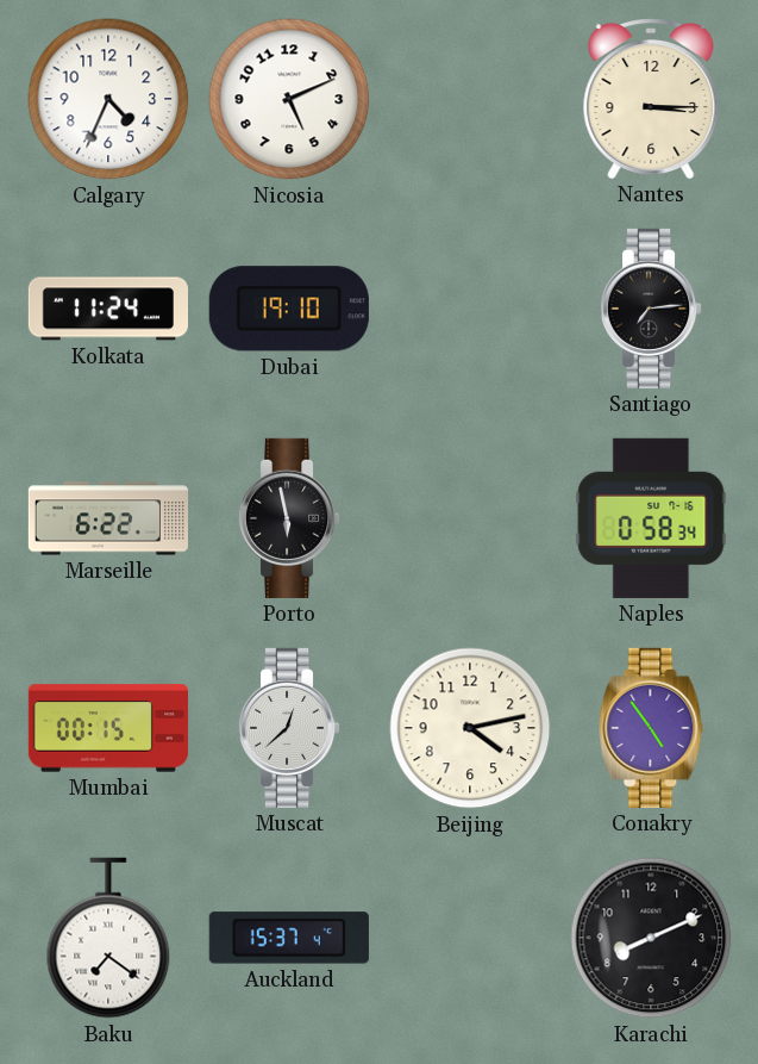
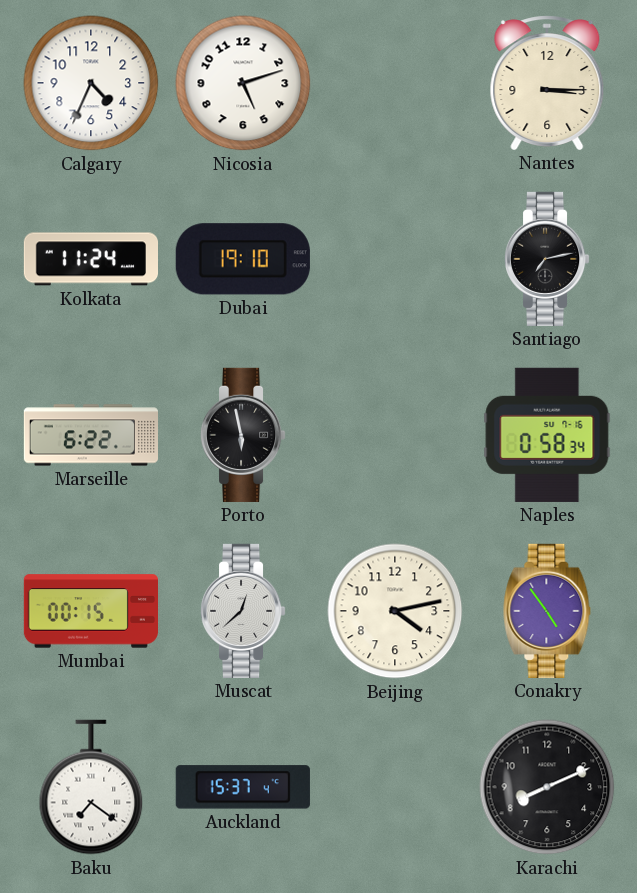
Nicosia: 5:11 -> 5:12 (243, 83)
Santiago: 7:14 -> 7:13 (547, 259)
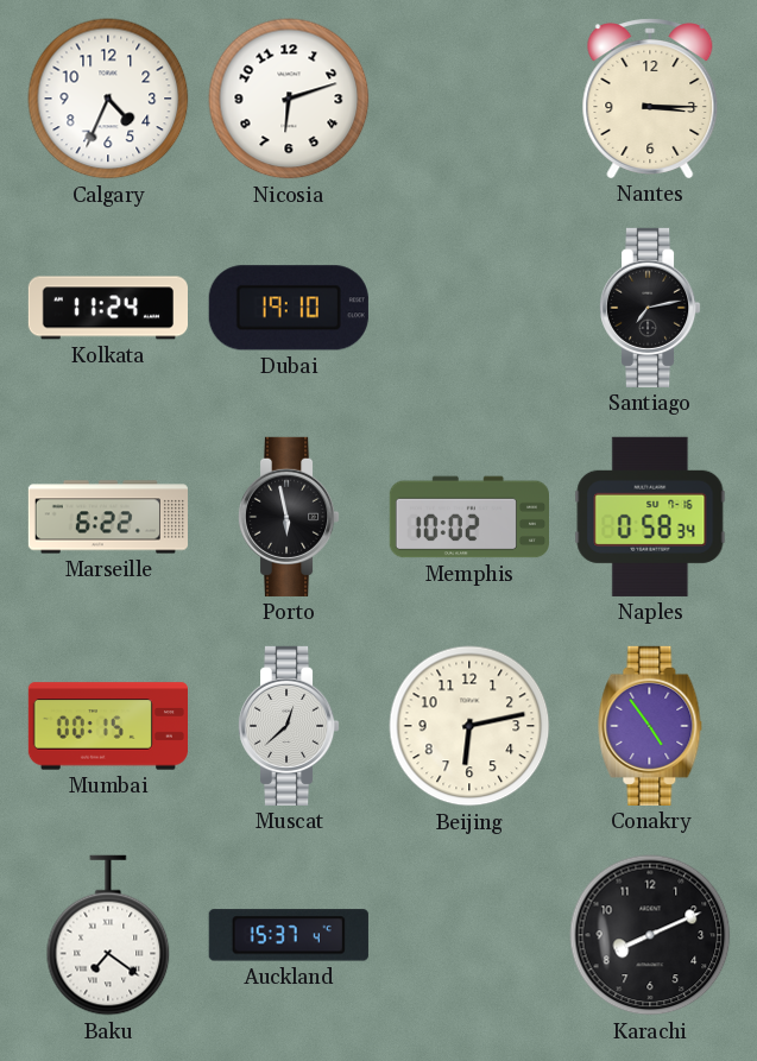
Nicosia: 5:12 -> 6:12 (289, 99)
Memphis: none -> 10:02 (468, 517)
Beijing: 4:13 -> 6:13 (469, 726)
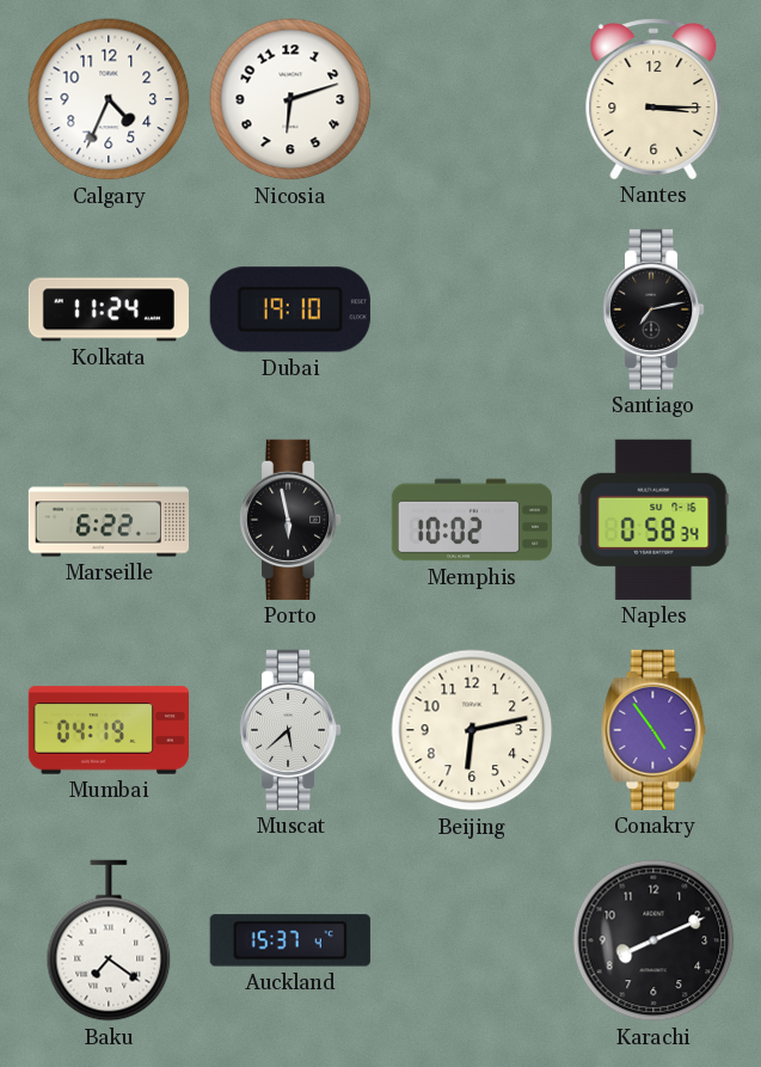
Mumbai: 00:15 -> 04:19 (108, 730)
Muscat: 12:38 -> 5:38 (290, 730)
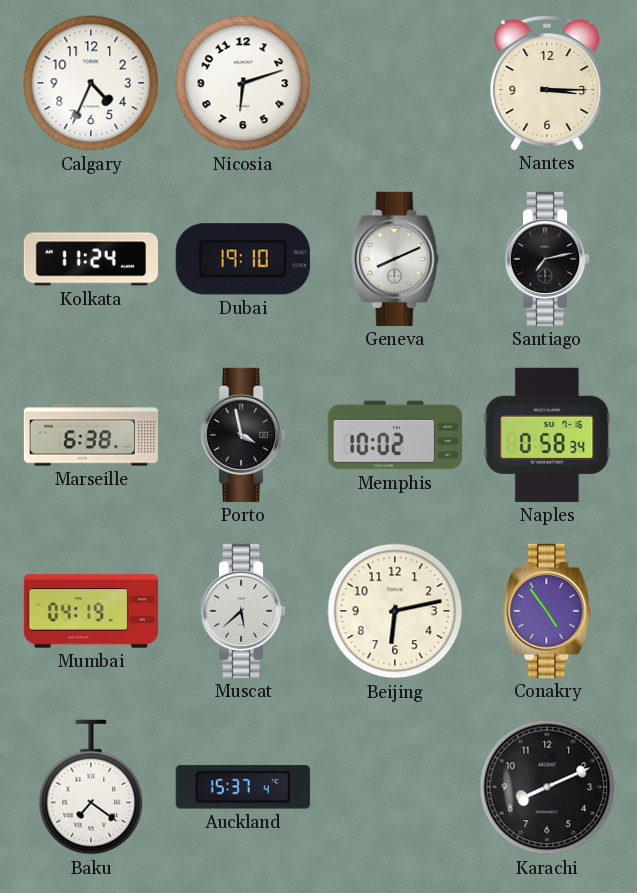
Geneva: none -> 8:11 (395, 259)
Marseille: 6:22 -> 6:38 (90, 435)
Porto: 5:58 -> 3:58 (243, 435)
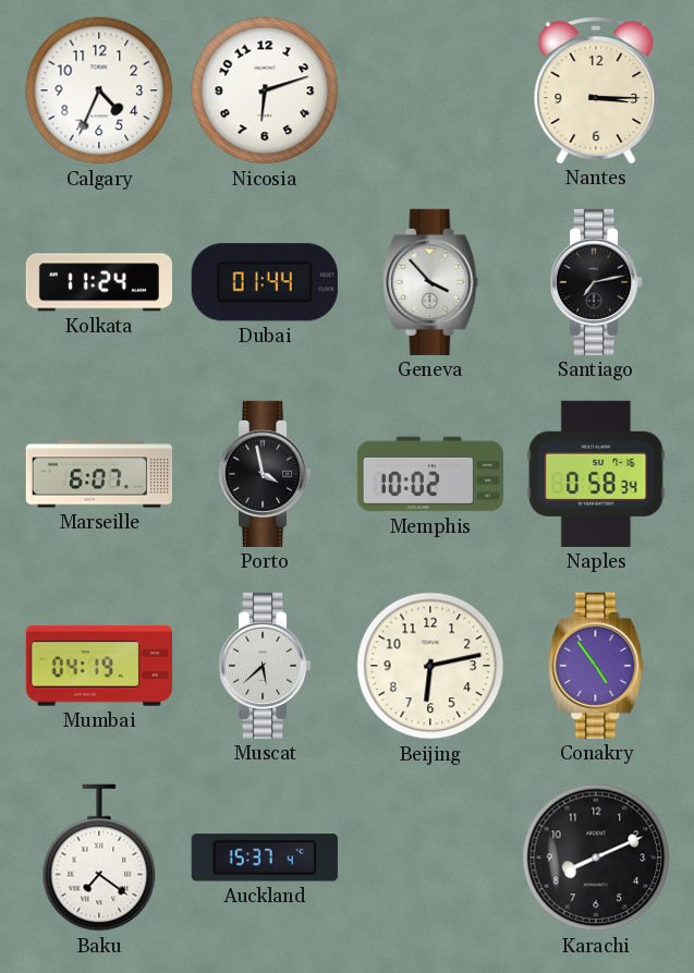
Dubai: 19:10 -> 01:44 (265, 282)
Geneva: 8:11 -> 3:53 (430, 282)
Marseille: 6:38 -> 6:07 (98, 474)
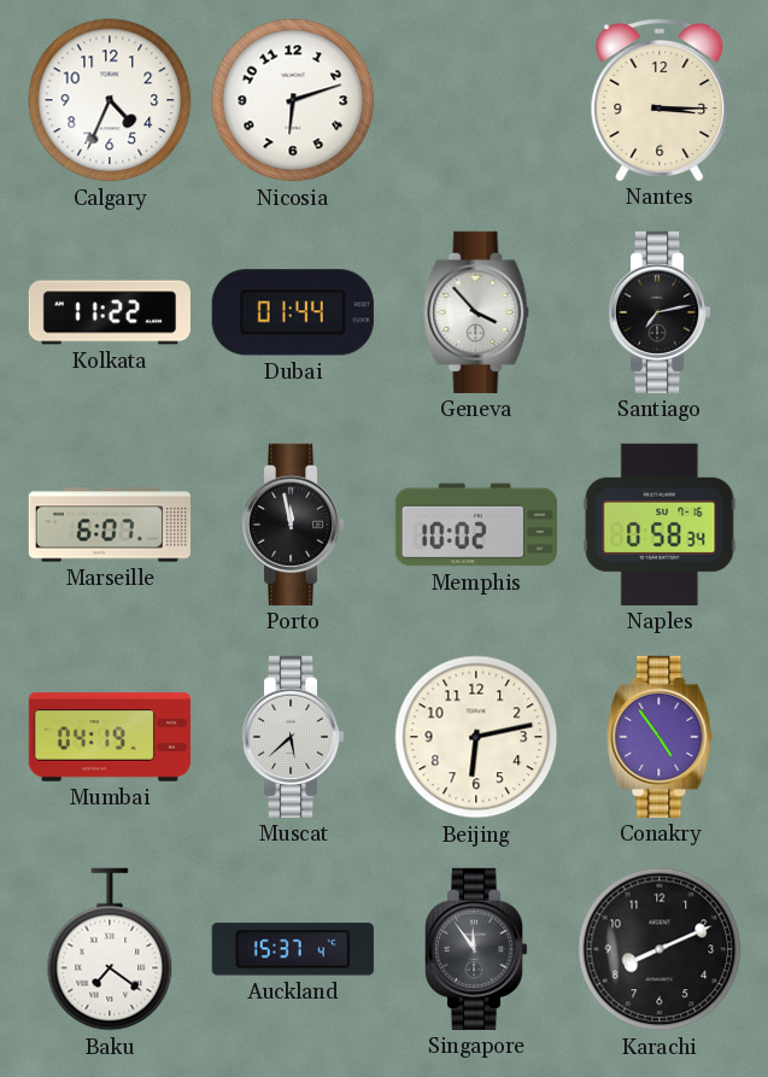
Kolkata: 11:24 -> 11:22 (109, 312)
Porto: 3:58 -> 11:58 (293, 525)
Singapore: none -> 11:54 (476, 949)
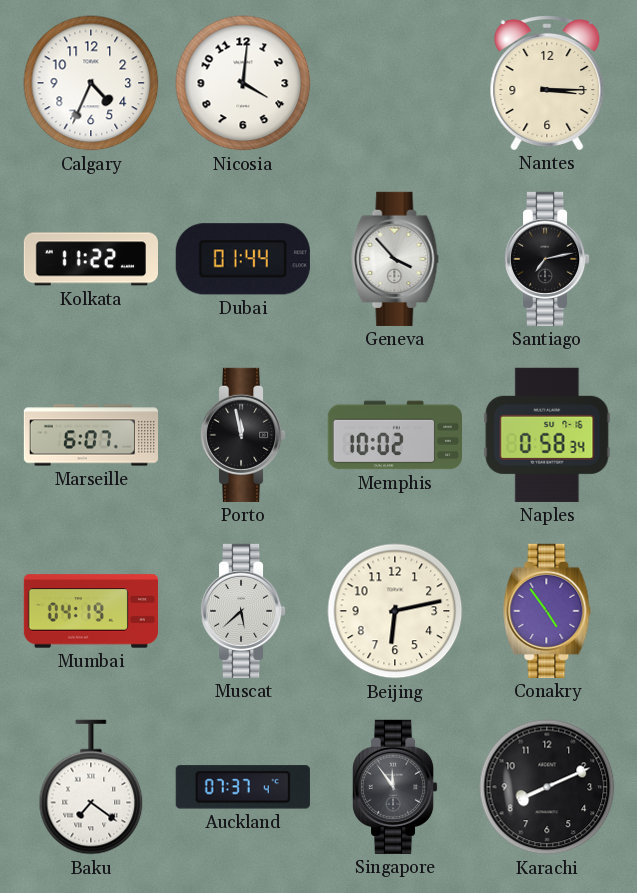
Nicosia: 6:12 -> 4:01 (243, 83)
Auckland: 15:37 -> 07:37 (243, 787)
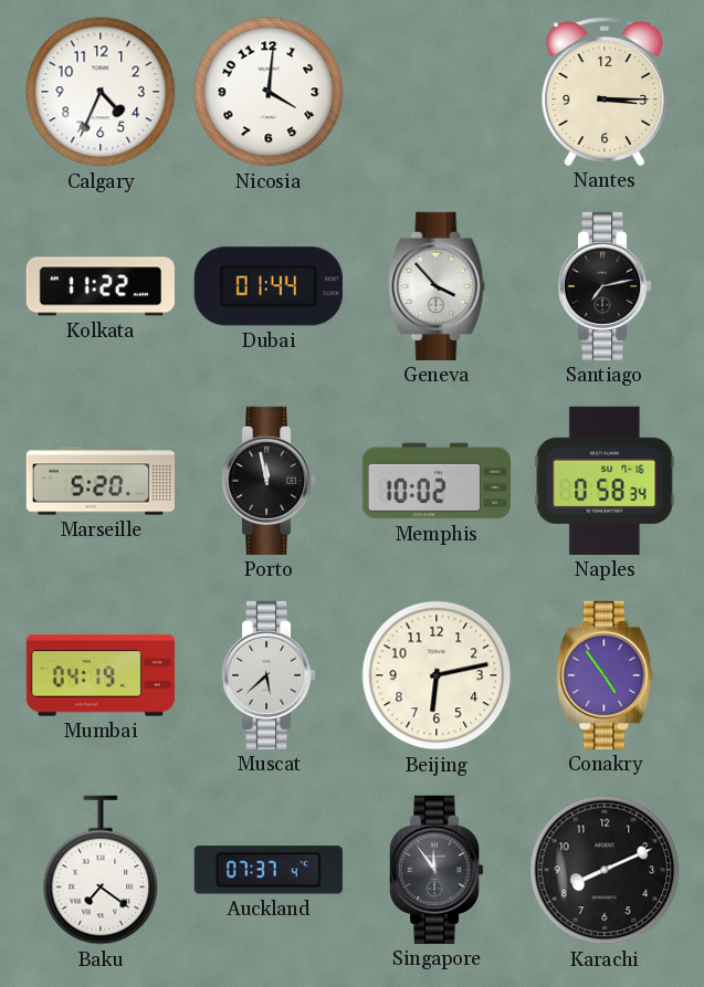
Marseille: 6:07 -> 5:20 (99, 481)
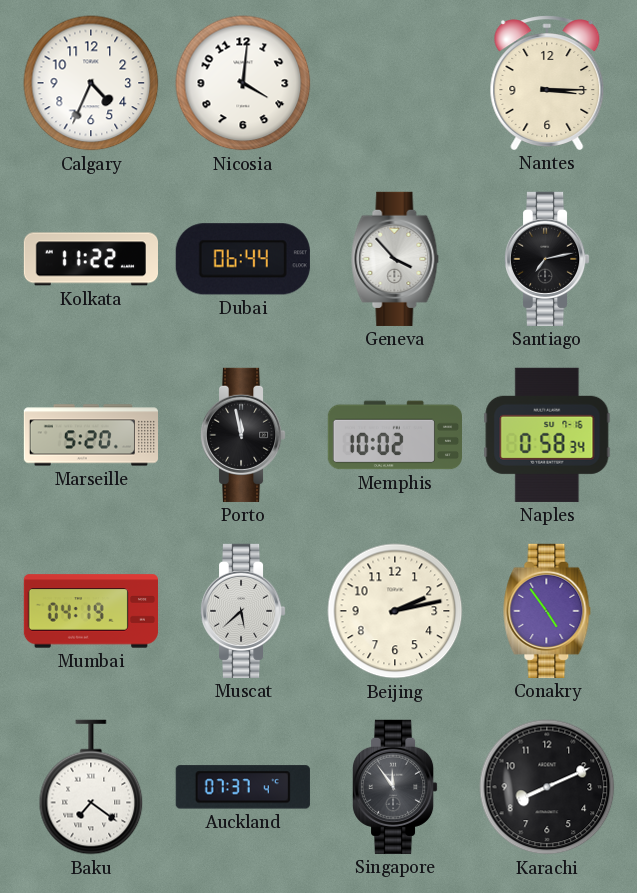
Dubai: 01:44 -> 06:44 (243, 259)
Beijing: 6:13 -> 2:13 (395, 611)
